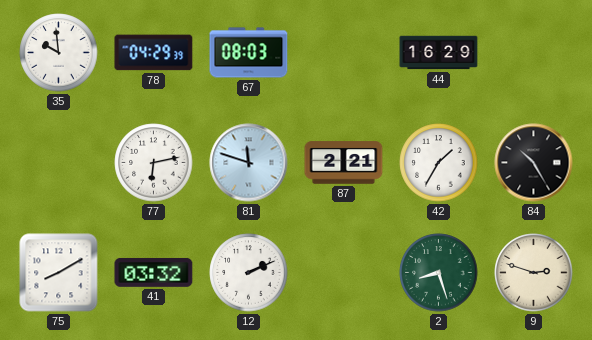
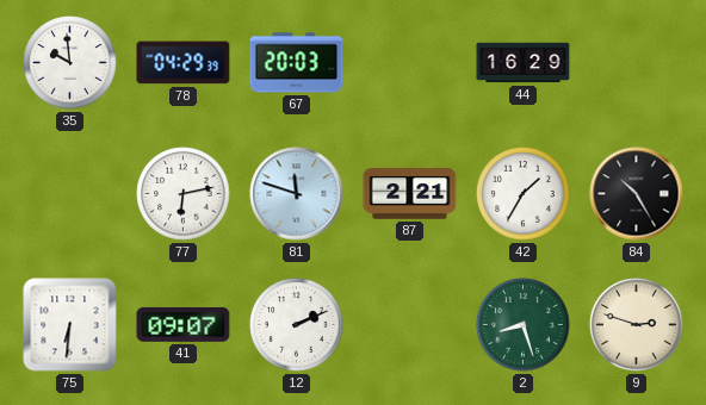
67: 08:03 -> 20:03 (297, 63)
75: 8:10 -> 6:31 (70, 325)
41: 03:32 -> 09:07 (184, 324)
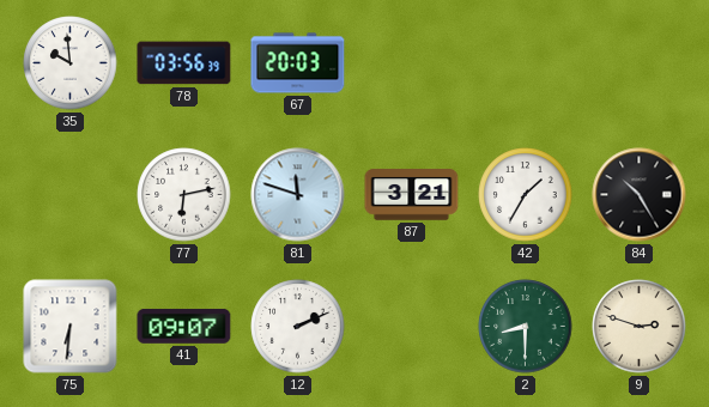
78: 04:29 -> 03:56 (184, 63)
44: 16:29 -> none (524, 63)
87: 2:21 -> 3:21 (412, 195)
2: 8:27 -> 8:30 (526, 327)
